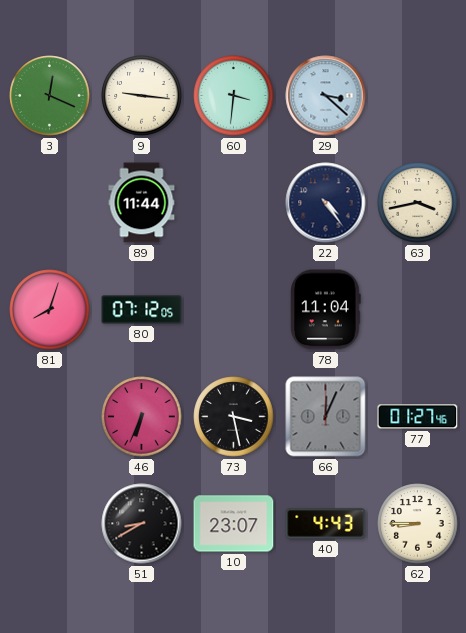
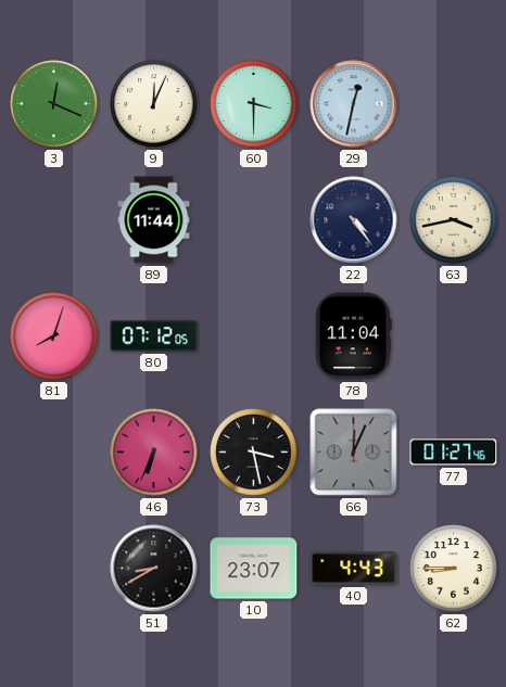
9: 9:16 -> 12:04 (154, 104)
60: 3:31 -> 3:30 (254, 104)
29: 3:22 -> 12:32 (354, 104)
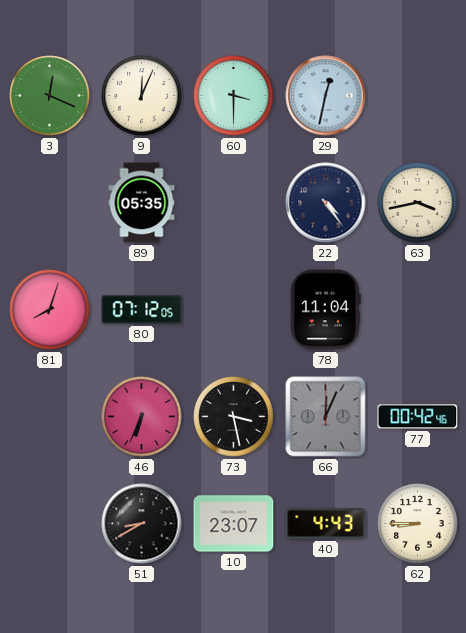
89: 11:44 -> 05:35 (142, 203)
77: 01:27 -> 00:42 (418, 417)
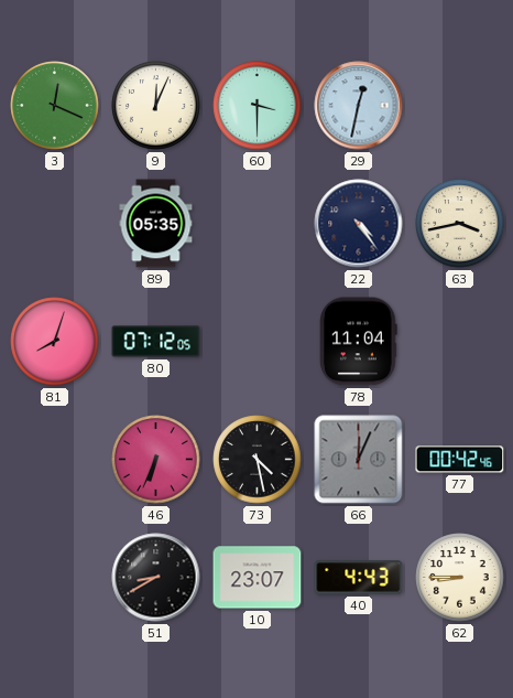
73: 3:28 -> 4:28 (258, 460)
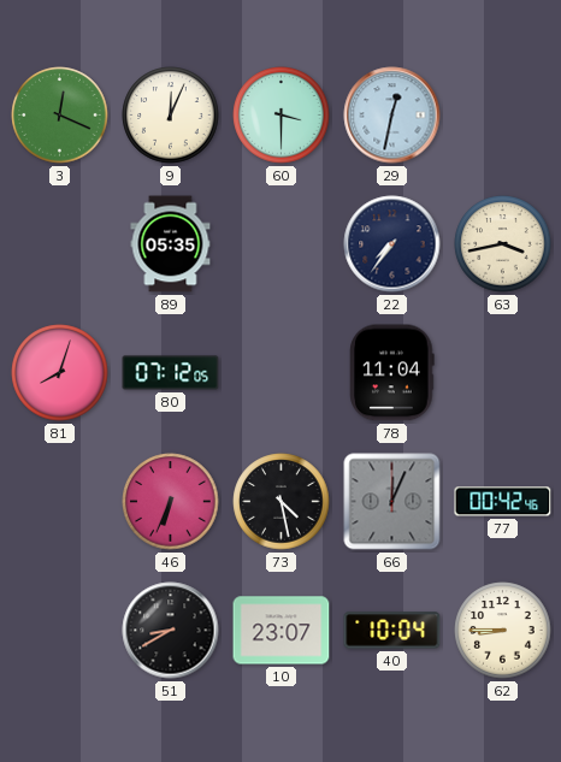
22: 4:24 -> 7:36 (392, 244)
40: 4:43 -> 10:04 (392, 631)
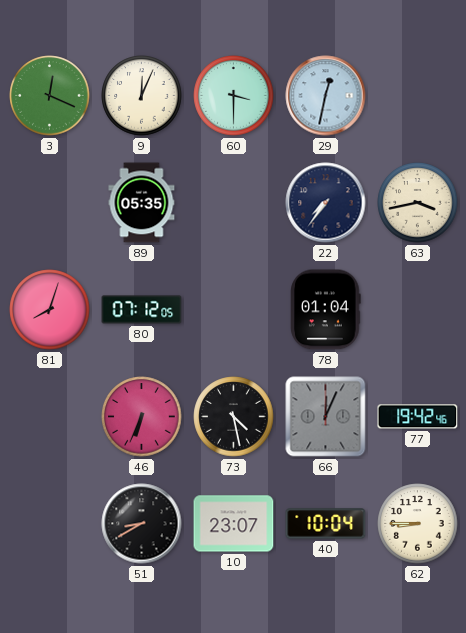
78: 11:04 -> 01:04 (326, 310)
77: 00:42 -> 19:42 (418, 417)
